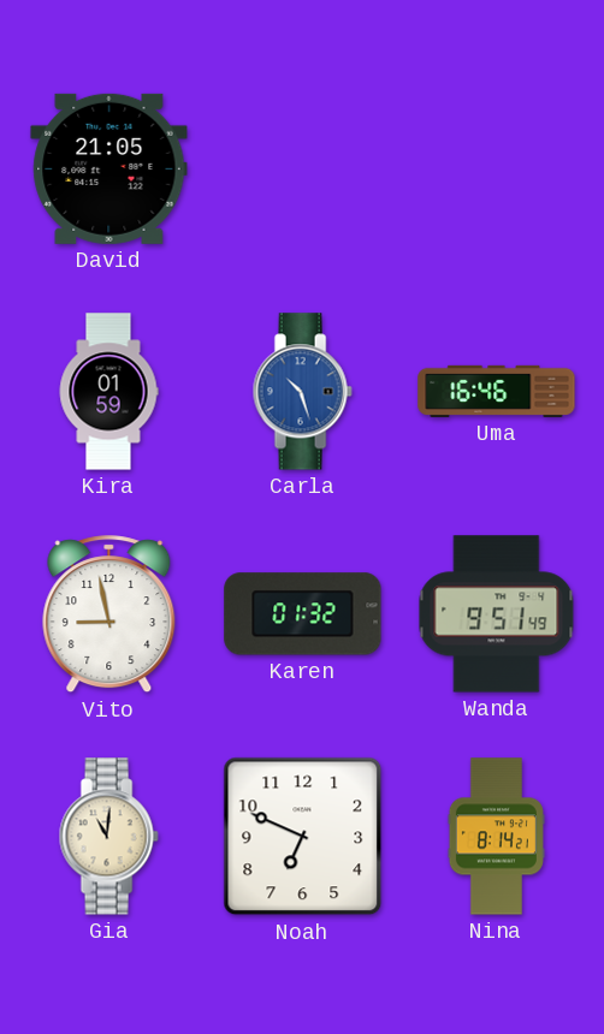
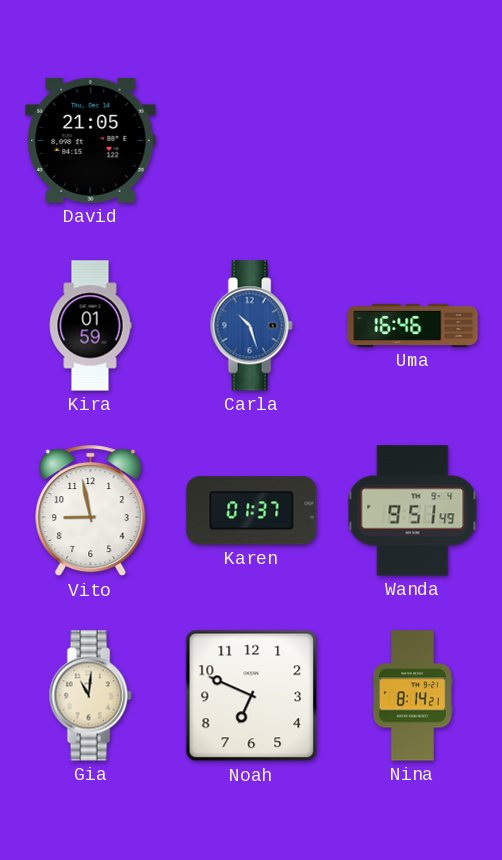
Karen: 01:32 -> 01:37 (252, 511)
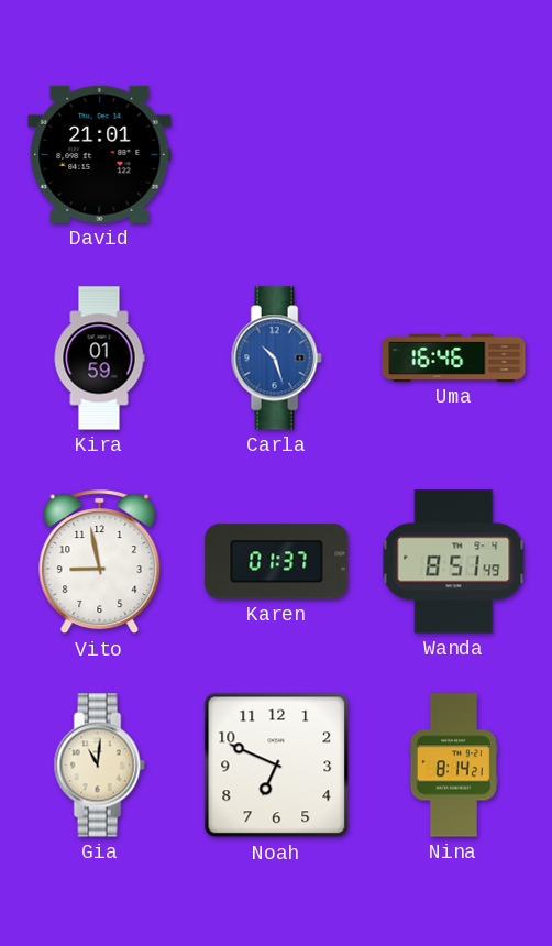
David: 21:05 -> 21:01 (100, 154)
Wanda: 9:51 -> 8:51 (454, 562)
